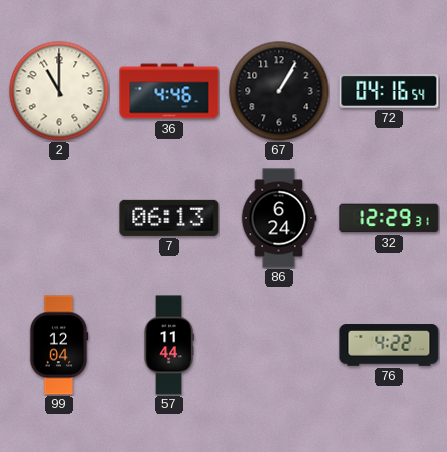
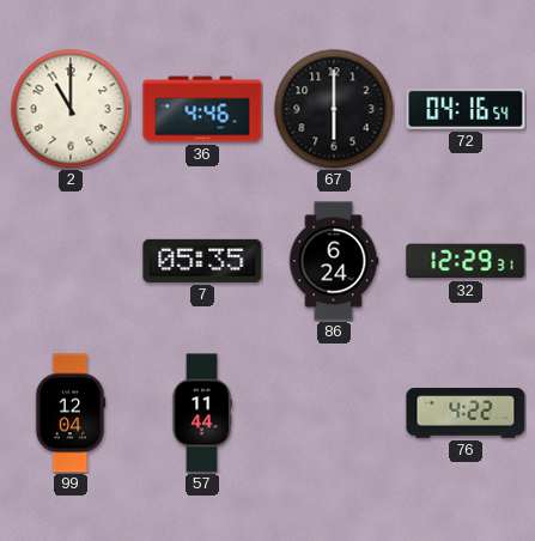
67: 1:05 -> 6:00 (334, 109)
7: 06:13 -> 05:35 (202, 261)
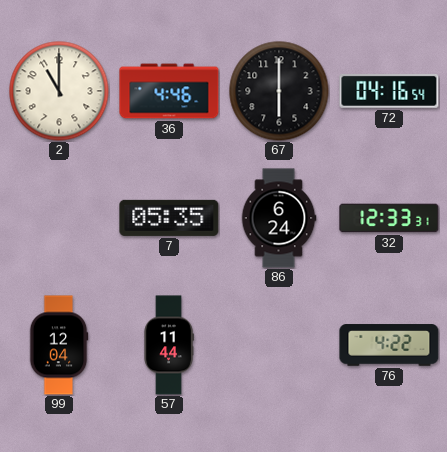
32: 12:29 -> 12:33 (389, 218)
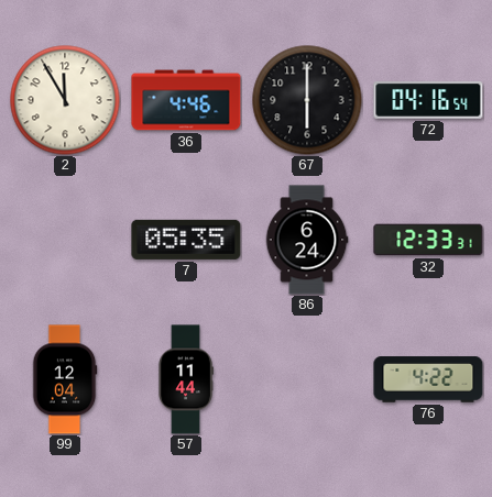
2: 11:00 -> 11:55 (65, 100)
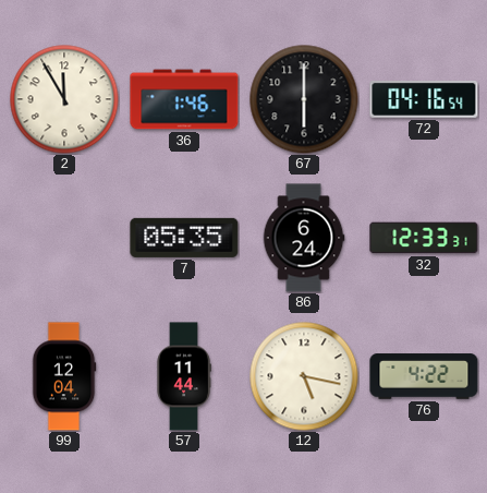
36: 4:46 -> 1:46 (184, 99)
12: none -> 5:17 (304, 376)
